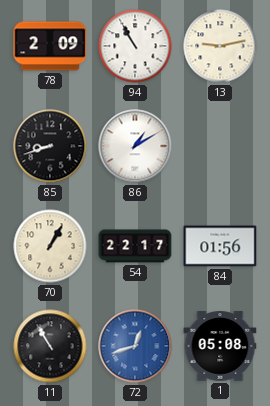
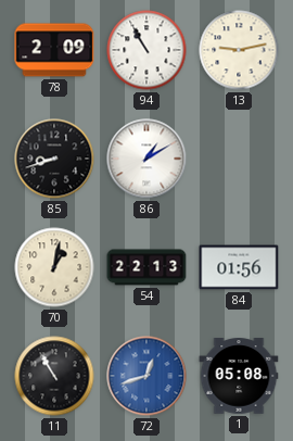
70: 1:05 -> 1:02 (54, 267)
54: 22:17 -> 22:13 (146, 267)
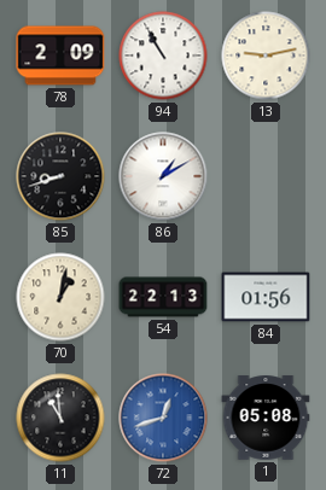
11: 10:55 -> 10:59 (60, 418)
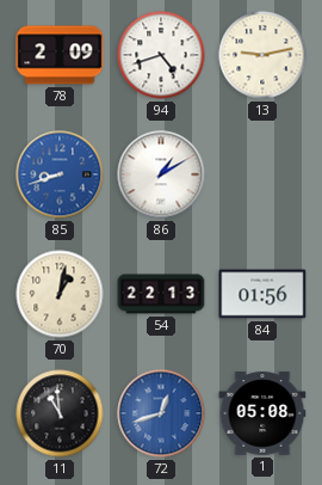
94: 10:55 -> 4:42 (161, 55)
85 dial: black -> blue (60, 174)
